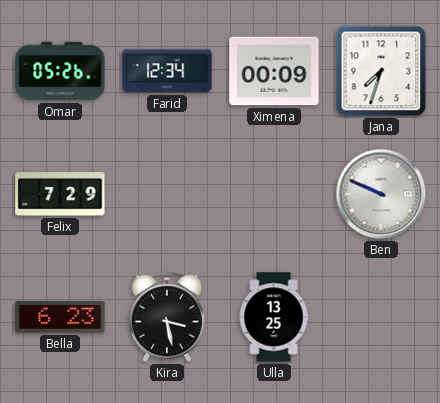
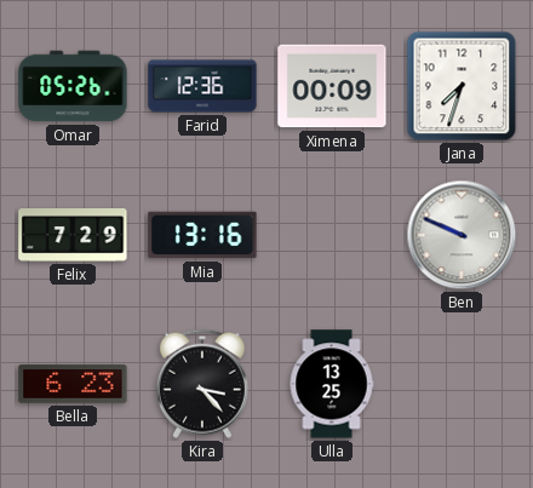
Farid: 12:34 -> 12:36 (202, 86)
Mia: none -> 13:16 (202, 235)
Kira: 3:28 -> 3:23 (202, 384)
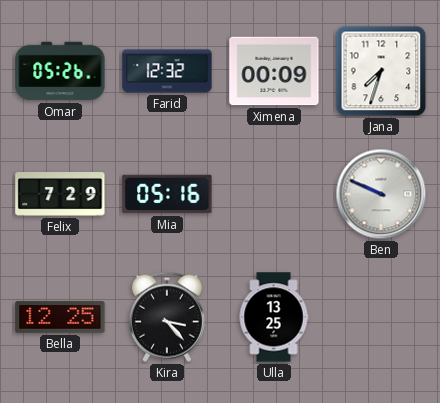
Farid: 12:36 -> 12:32 (167, 71)
Mia: 13:16 -> 05:16 (167, 194)
Bella: 6:23 -> 12:25 (60, 317)
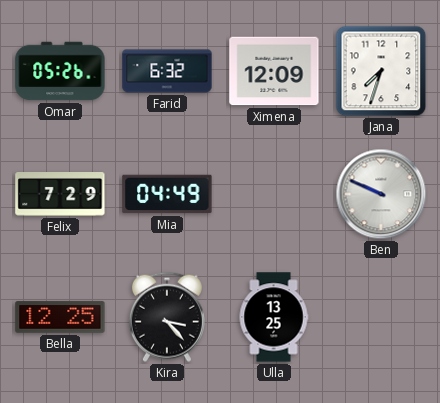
Farid: 12:32 -> 6:32 (167, 71)
Ximena: 00:09 -> 12:09 (274, 71)
Mia: 05:16 -> 04:49 (167, 194)
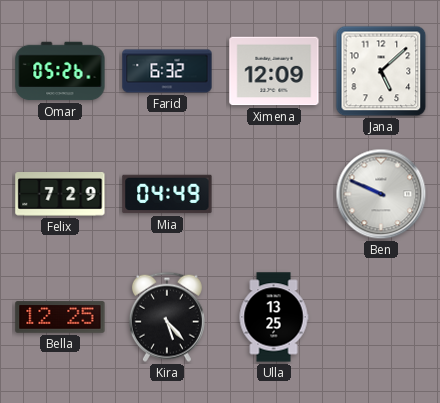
Jana: 7:33 -> 5:08 (381, 71)
Kira: 3:23 -> 5:23 (167, 317)
